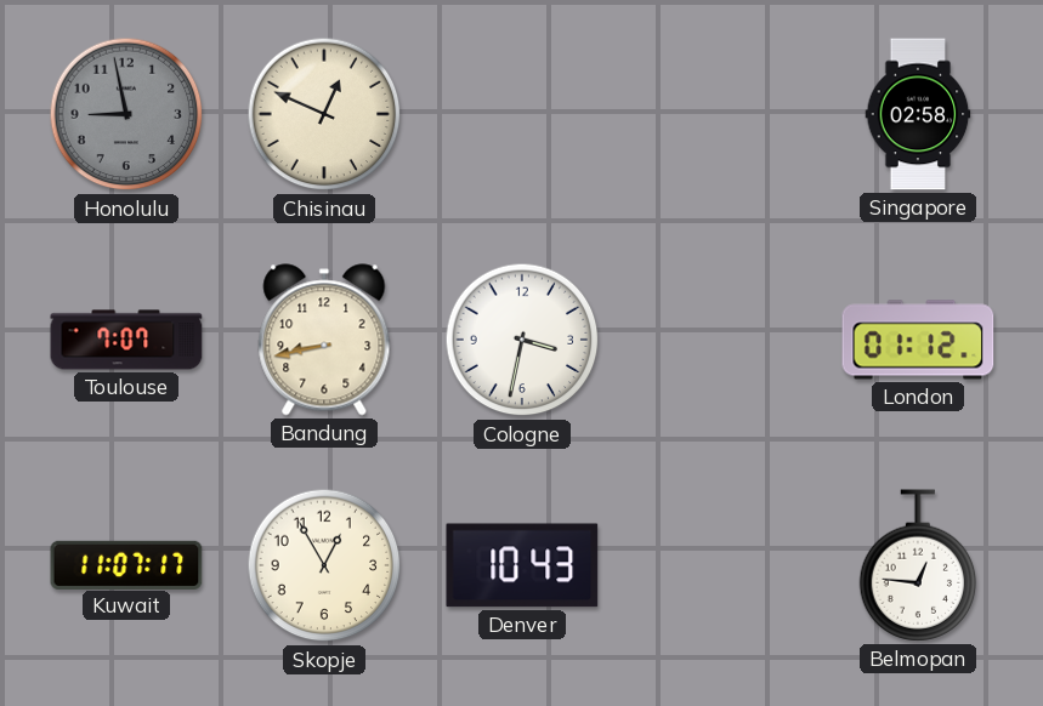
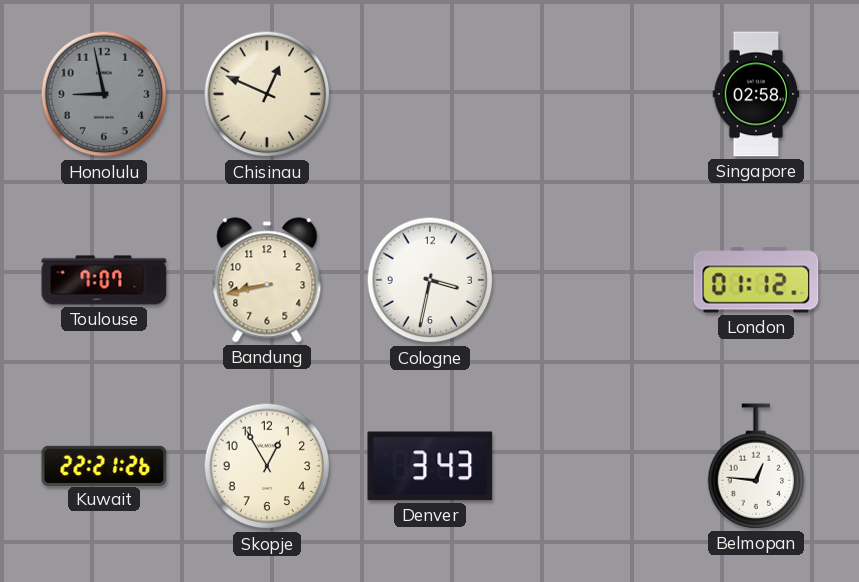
Kuwait: 11:07 -> 22:21 (104, 465)
Denver: 10:43 -> 3:43 (430, 466)
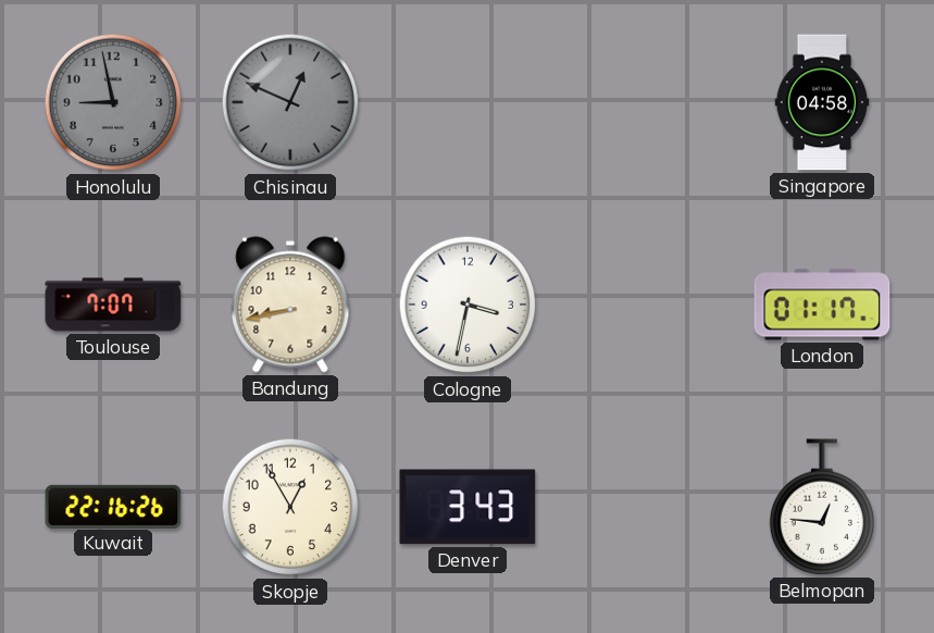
Chisinau dial: cream -> grey (290, 102)
Singapore: 02:58 -> 04:58 (822, 102)
London: 01:12 -> 01:17 (822, 305)
Kuwait: 22:21 -> 22:16 (113, 506)
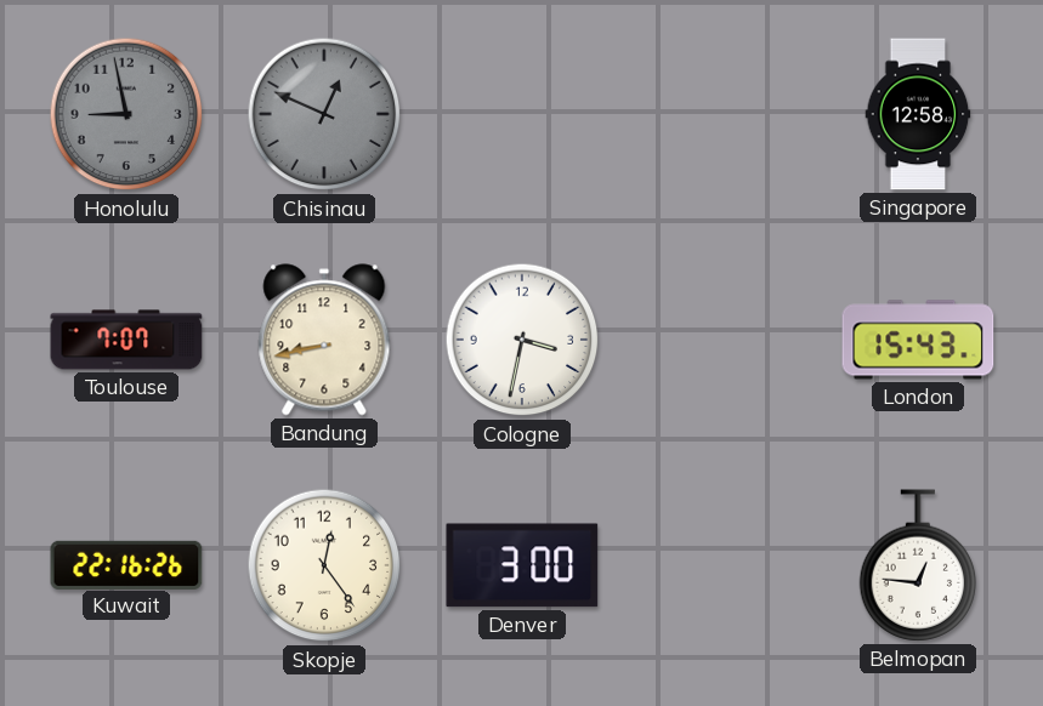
Singapore: 04:58 -> 12:58 (918, 114)
London: 01:17 -> 15:43 (918, 340)
Skopje: 12:55 -> 12:24 (324, 565)
Denver: 3:43 -> 3:00 (522, 565)
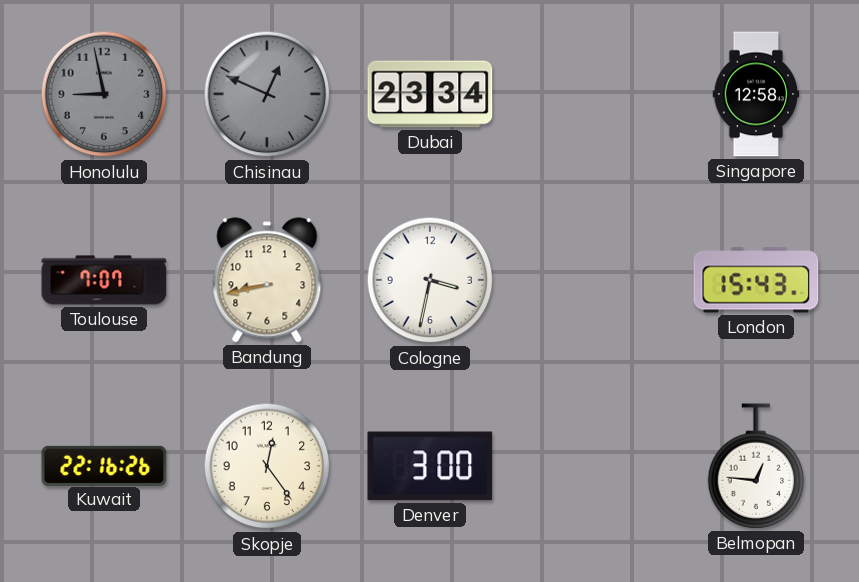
Dubai: none -> 23:34 (430, 94)
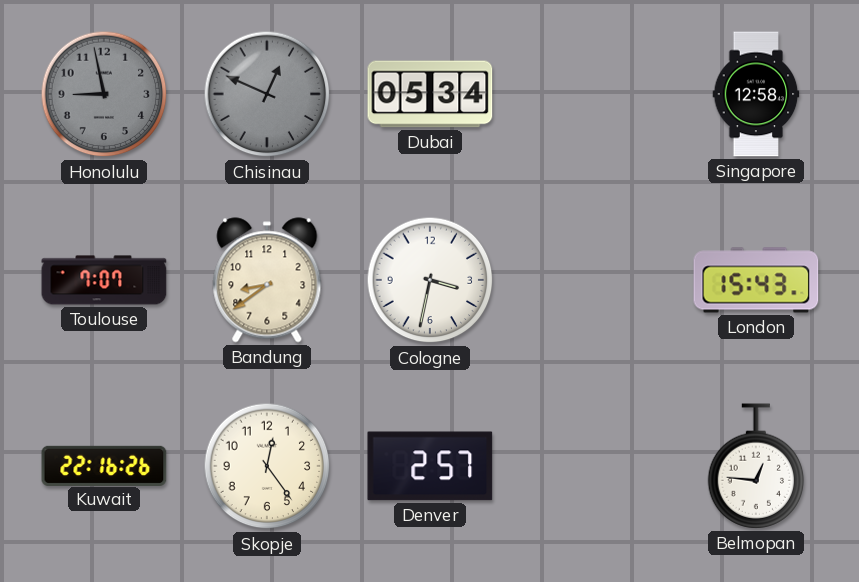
Dubai: 23:34 -> 05:34 (430, 94)
Bandung: 8:43 -> 8:39 (267, 280)
Denver: 3:00 -> 2:57 (430, 466)
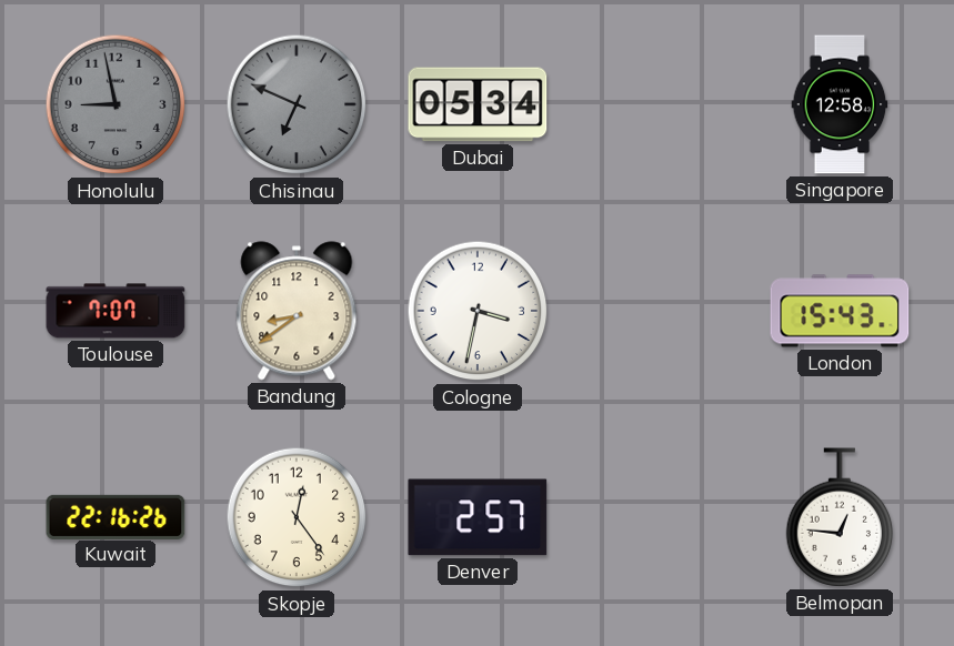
Chisinau: 12:49 -> 6:49 (297, 104)
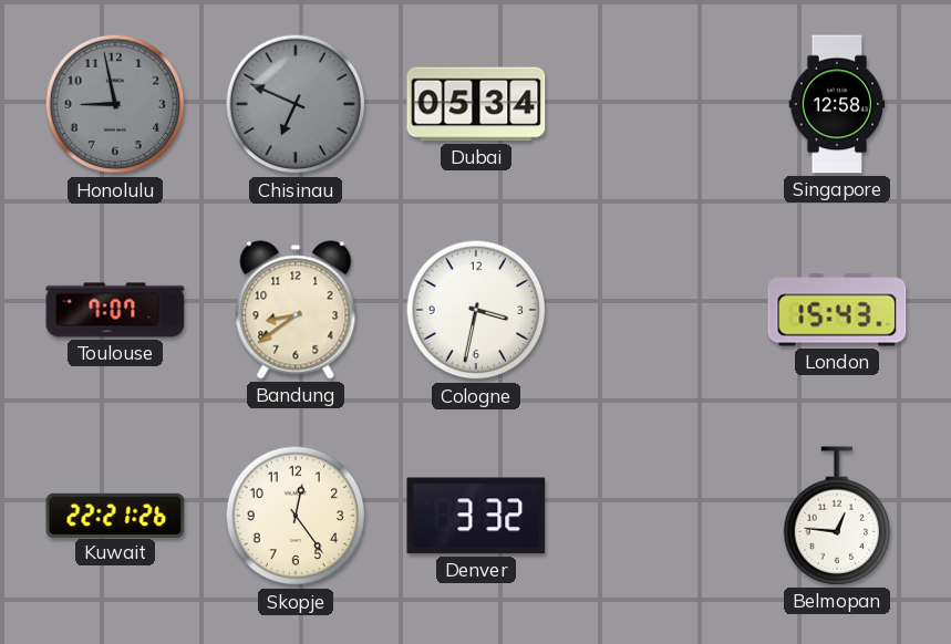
Kuwait: 22:16 -> 22:21 (115, 515)
Denver: 2:57 -> 3:32 (476, 516)
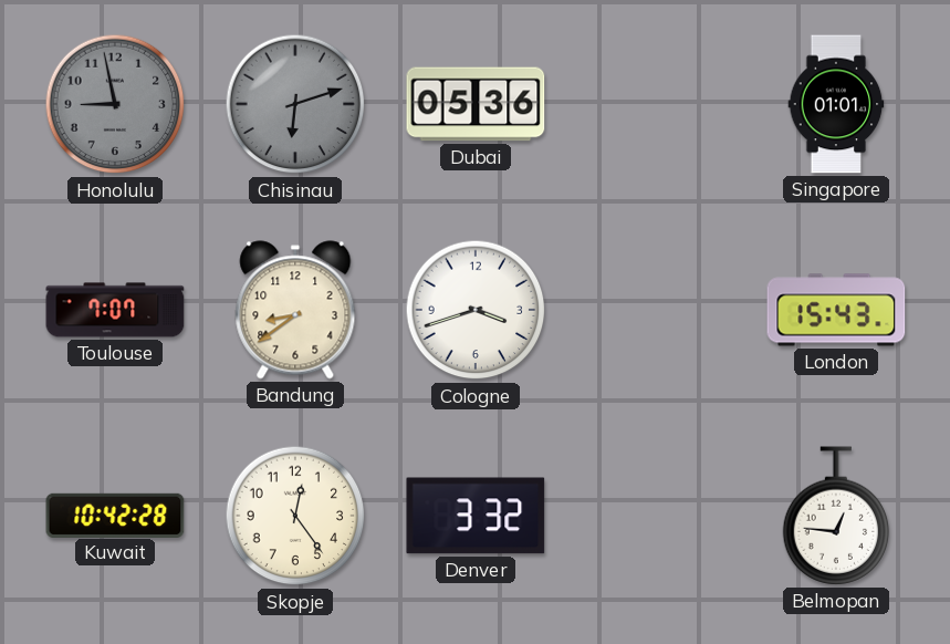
Chisinau: 6:49 -> 6:12 (295, 104)
Dubai: 05:34 -> 05:36 (476, 104)
Singapore: 12:58 -> 01:01 (836, 104)
Cologne: 3:32 -> 3:42 (476, 310)
Kuwait: 22:21 -> 10:42 (115, 515)
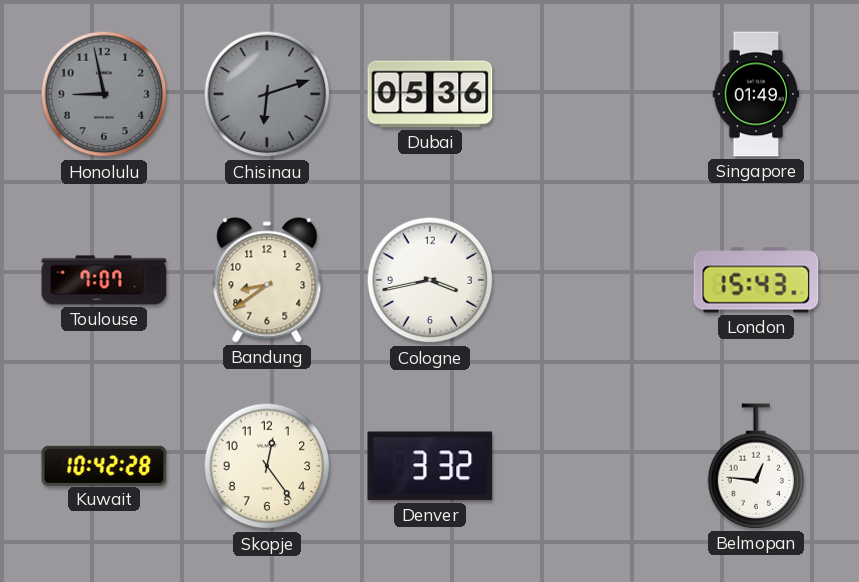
Singapore: 01:01 -> 01:49 (756, 94)
Cologne: 3:42 -> 3:43 (430, 280)
